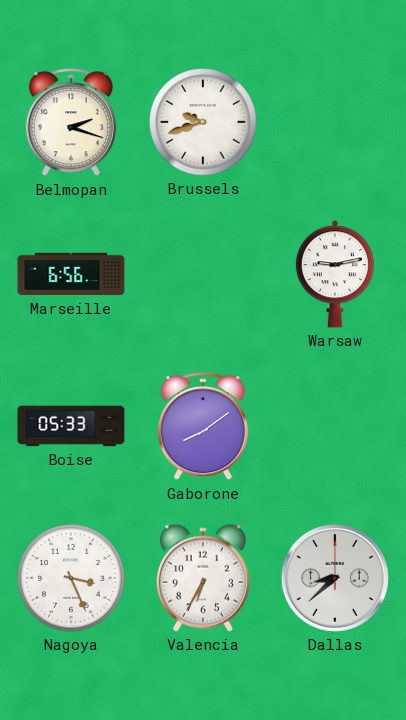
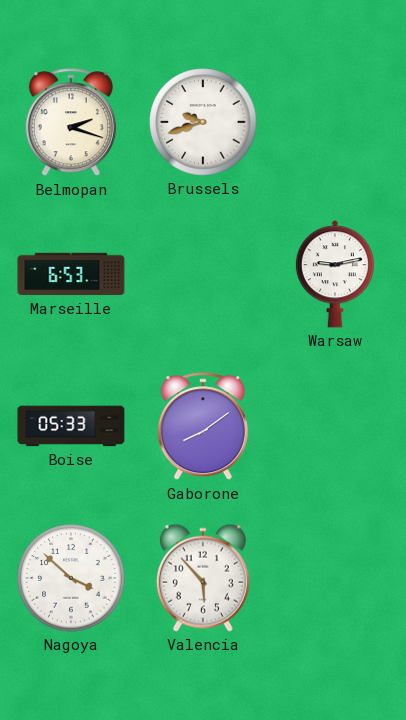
Marseille: 6:56 -> 6:53 (71, 274)
Nagoya: 3:26 -> 3:52 (71, 578)
Valencia: 6:35 -> 5:53 (203, 578)
Dallas: 8:38 -> none (335, 578)
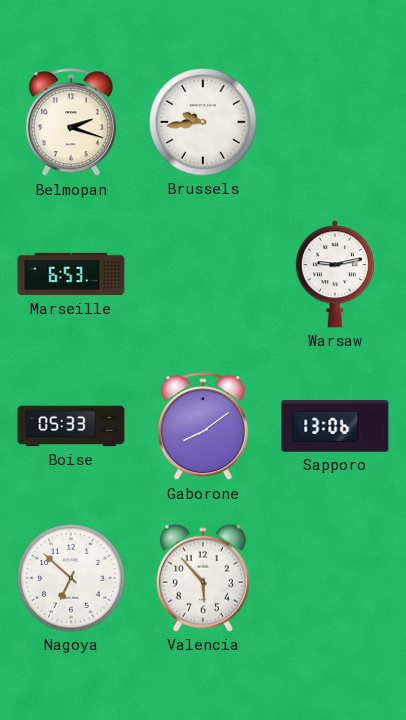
Brussels: 9:42 -> 9:44 (203, 122)
Sapporo: none -> 13:06 (335, 426)
Nagoya: 3:52 -> 6:52 (71, 578)
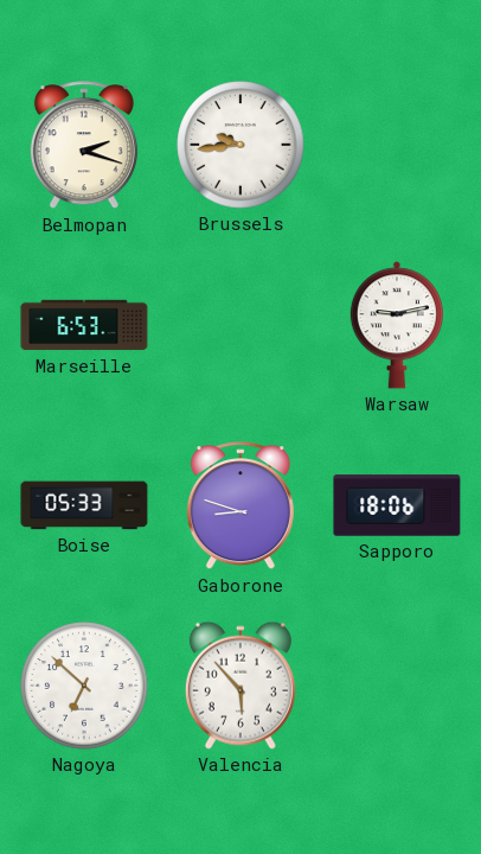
Gaborone: 8:09 -> 8:48 (240, 506)
Sapporo: 13:06 -> 18:06 (397, 505)
